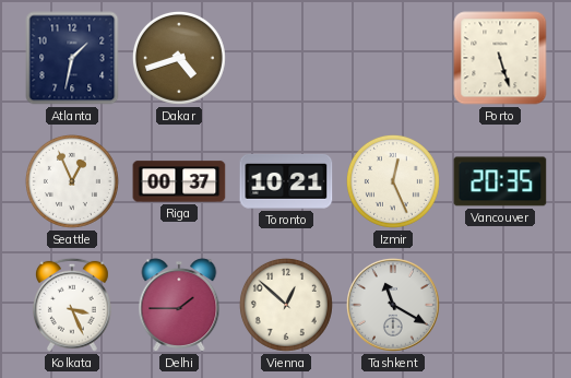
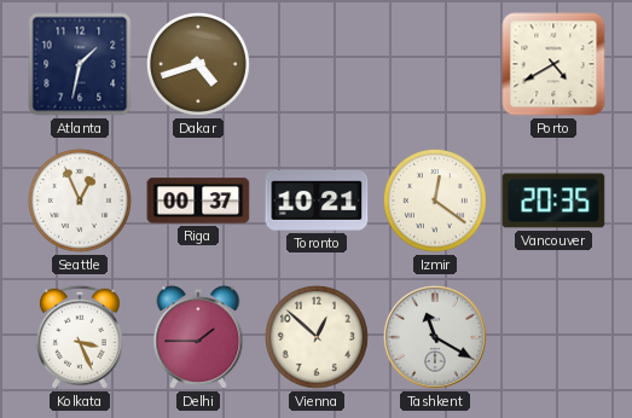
Porto: 5:27 -> 4:40 (553, 64)
Izmir: 12:26 -> 12:21 (435, 201)
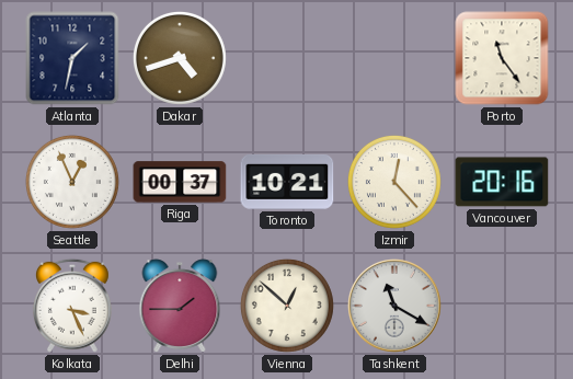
Porto: 4:40 -> 11:24 (502, 58)
Izmir: 12:21 -> 12:23 (394, 182)
Vancouver: 20:35 -> 20:16 (502, 182)
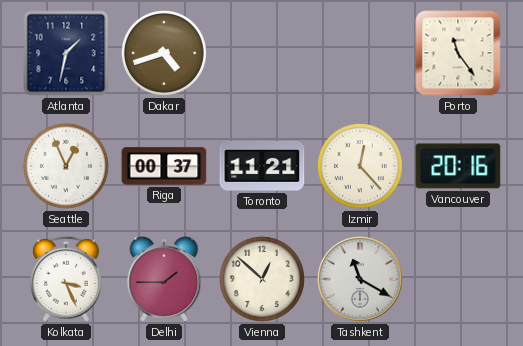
Toronto: 10:21 -> 11:21 (262, 166)
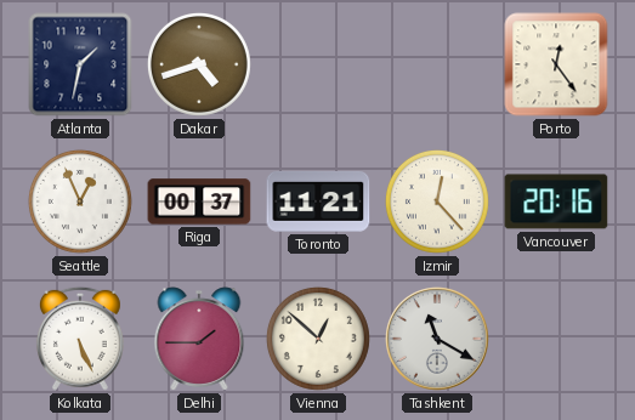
Porto: 11:24 -> 12:24 (556, 64)
Kolkata: 3:26 -> 5:26 (80, 339)
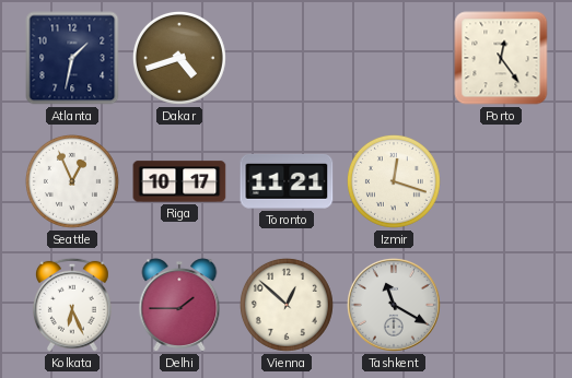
Riga: 00:37 -> 10:17 (179, 181)
Izmir: 12:23 -> 12:18 (394, 181)
Vancouver: 20:16 -> none (556, 202)
Kolkata: 5:26 -> 6:26 (72, 305)
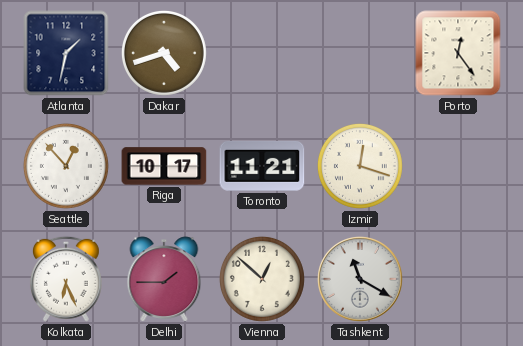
Seattle: 12:56 -> 12:53 (66, 166)
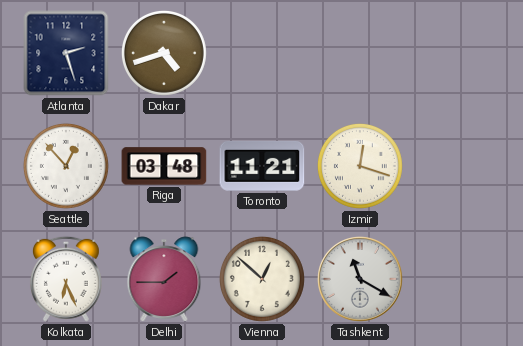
Atlanta: 1:32 -> 2:27 (66, 53)
Porto: 12:24 -> none (458, 53)
Riga: 10:17 -> 03:48 (164, 166)
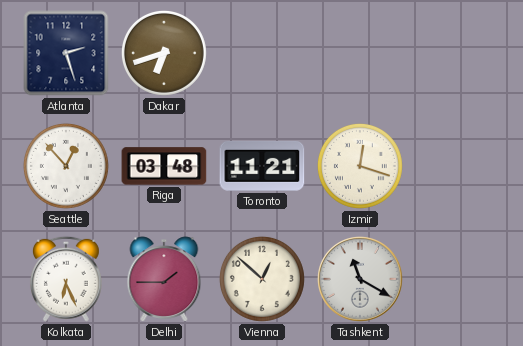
Dakar: 4:42 -> 6:42 (164, 53)
